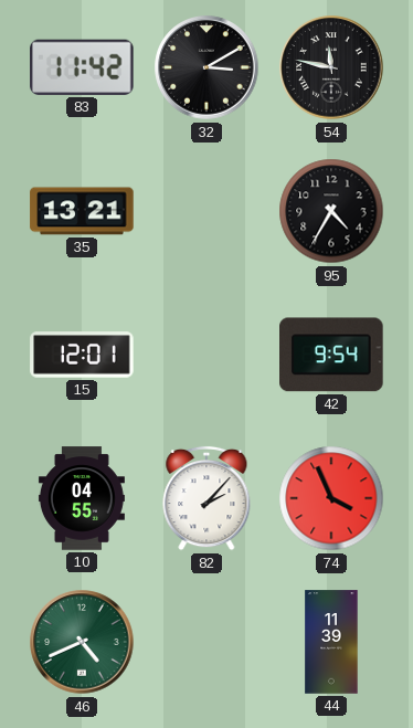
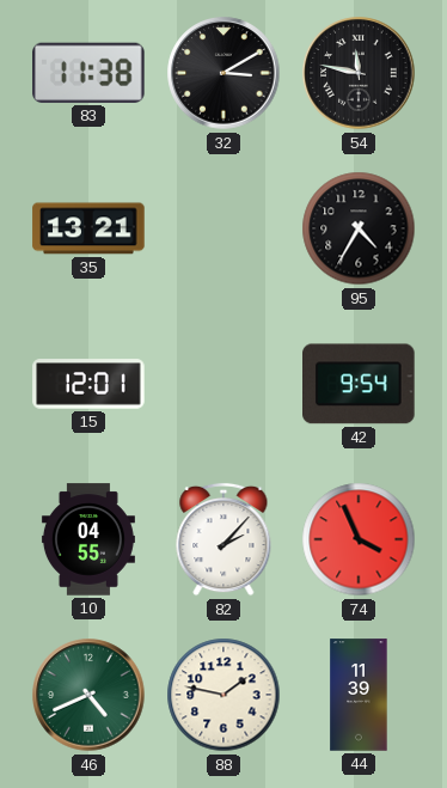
83: 11:42 -> 11:38 (90, 73)
88: none -> 1:47 (223, 695)
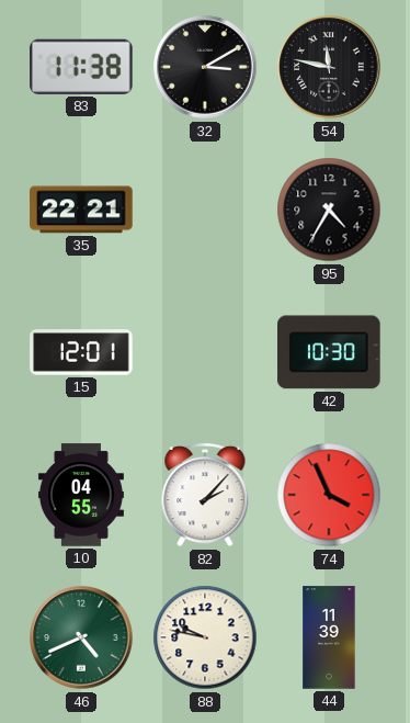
35: 13:21 -> 22:21 (81, 210)
42: 9:54 -> 10:30 (330, 352)
88: 1:47 -> 9:47 (205, 637)
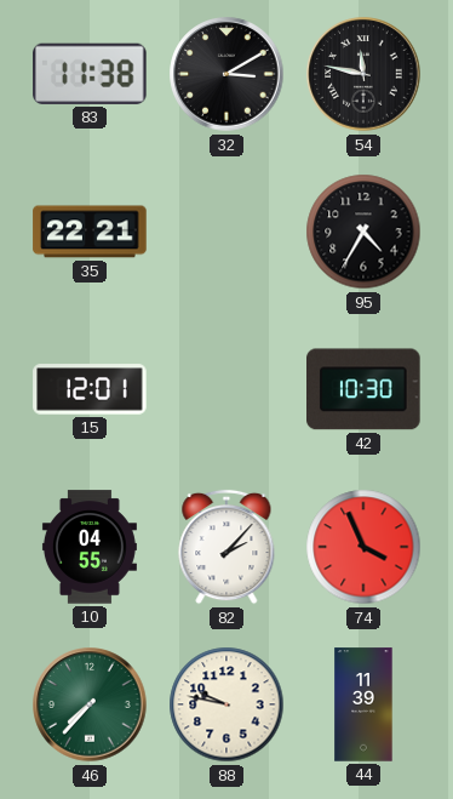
46: 4:41 -> 7:37 (90, 704)
